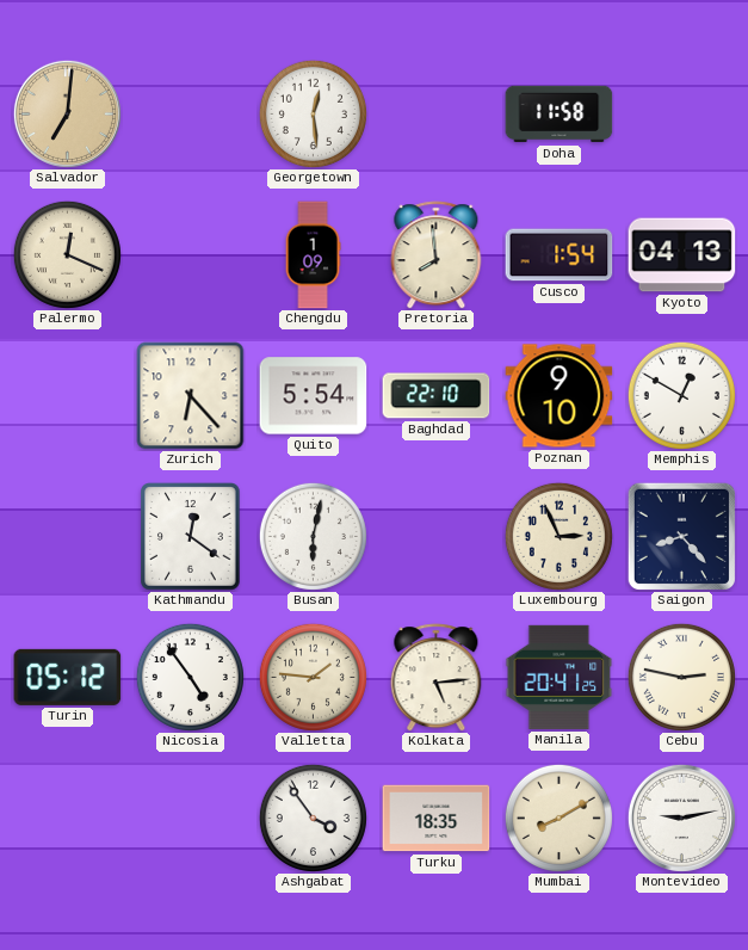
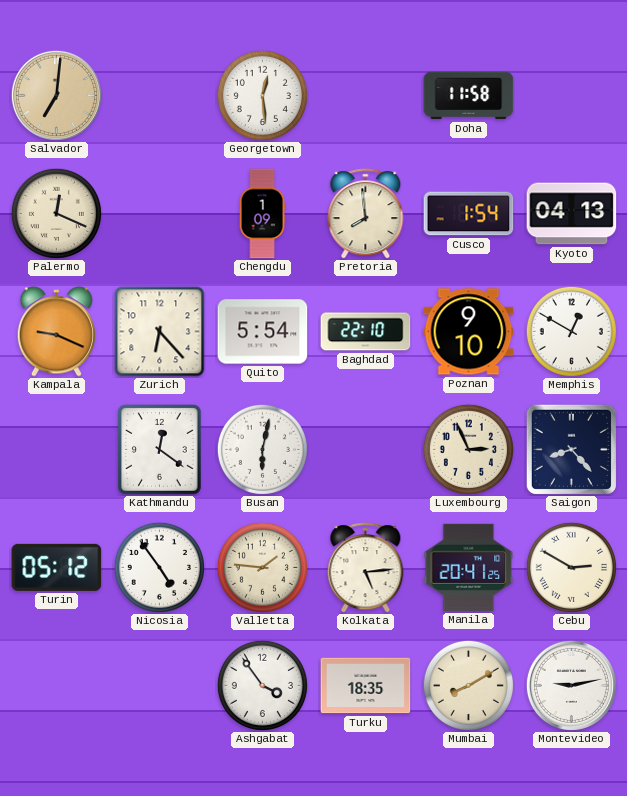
Kampala: none -> 9:19 (56, 332)
Cebu: 2:47 -> 2:50 (571, 567)
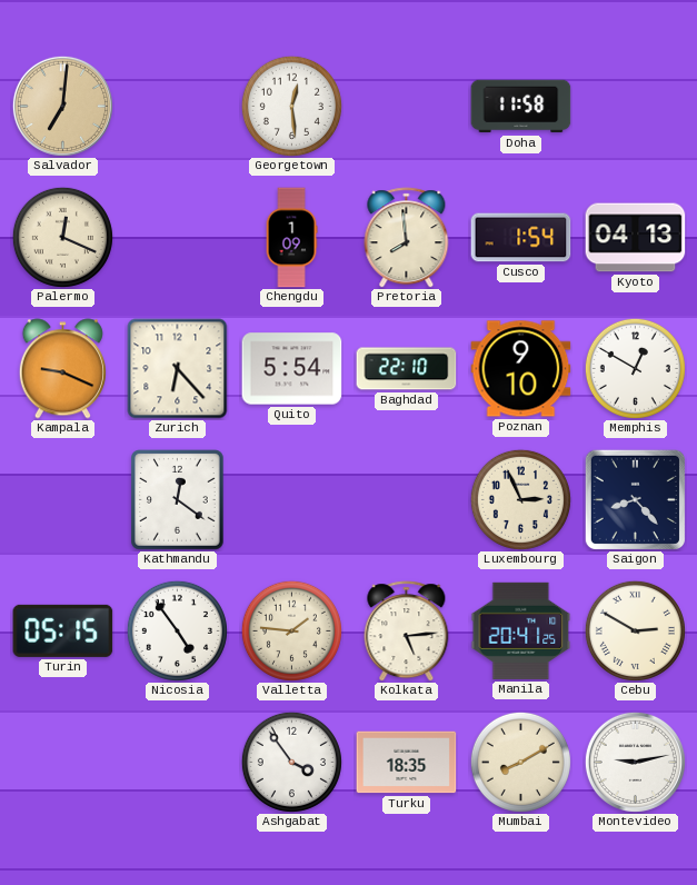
Busan: 6:02 -> none (262, 449)
Turin: 05:12 -> 05:15 (63, 630)
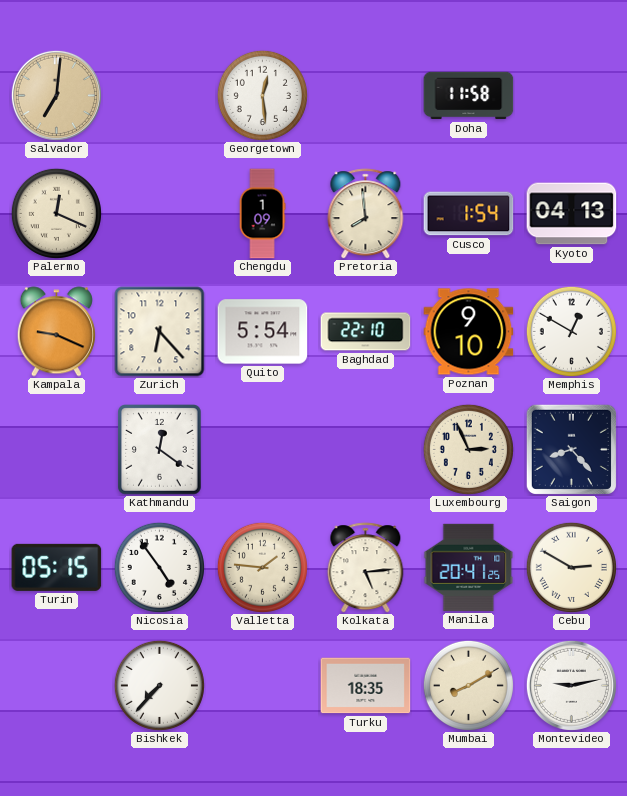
Bishkek: none -> 7:37 (159, 685)
Ashgabat: 3:54 -> none (291, 762)
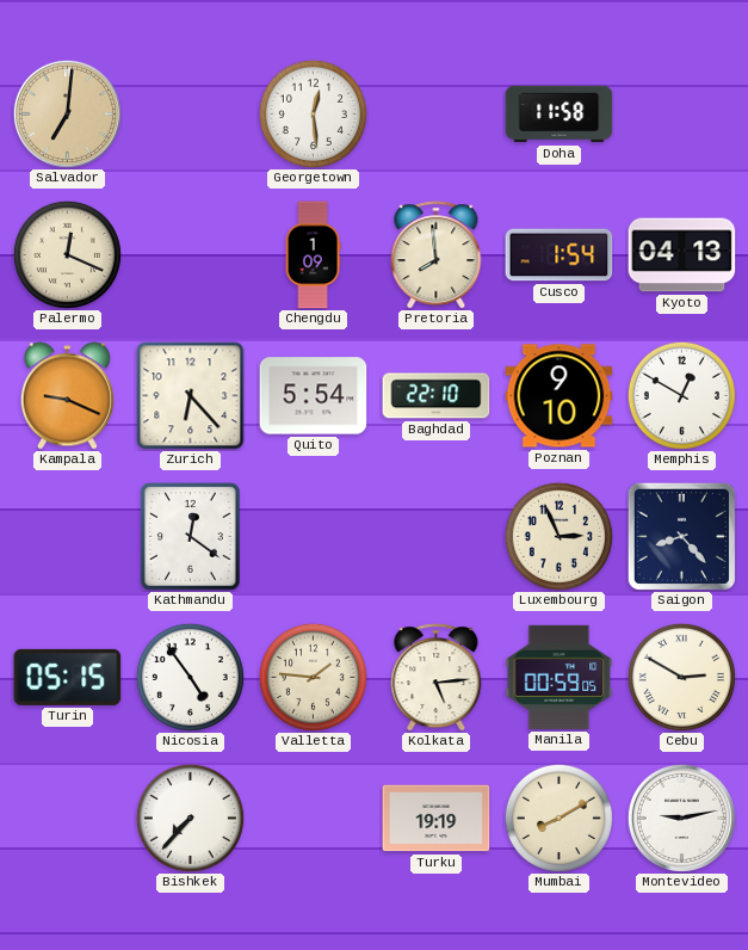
Manila: 20:41 -> 00:59 (560, 677)
Turku: 18:35 -> 19:19 (437, 819)
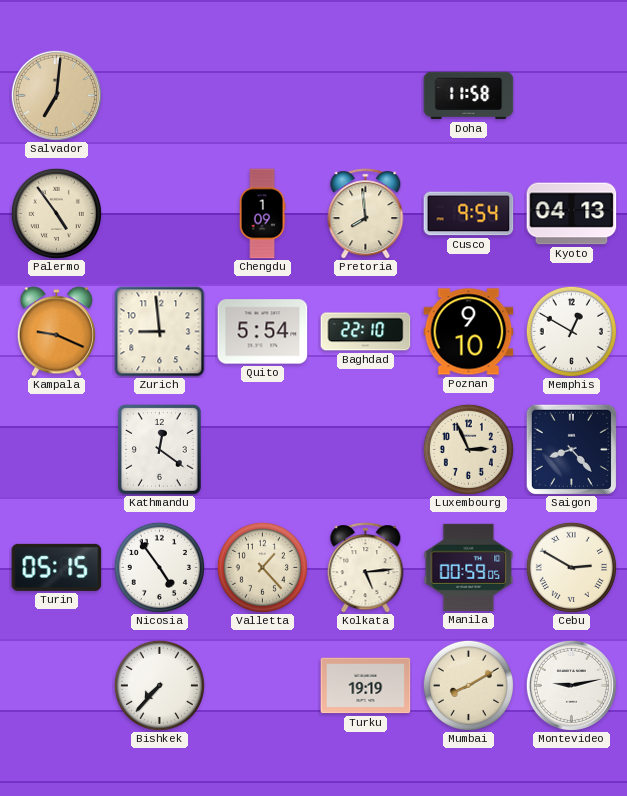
Georgetown: 12:29 -> none (313, 113)
Palermo: 12:19 -> 4:54 (56, 213)
Cusco: 1:54 -> 9:54 (469, 214)
Zurich: 6:23 -> 8:59 (160, 332)
Valletta: 1:46 -> 1:23 (262, 567)
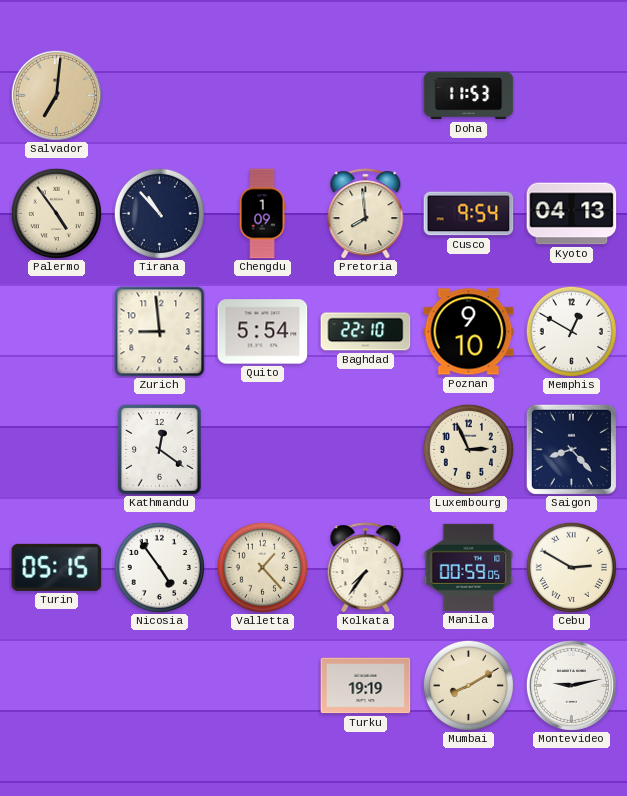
Doha: 11:58 -> 11:53 (469, 96)
Tirana: none -> 10:53 (159, 213)
Kampala: 9:19 -> none (56, 332)
Kolkata: 5:14 -> 7:36 (366, 568)
Bishkek: 7:37 -> none (159, 685)
